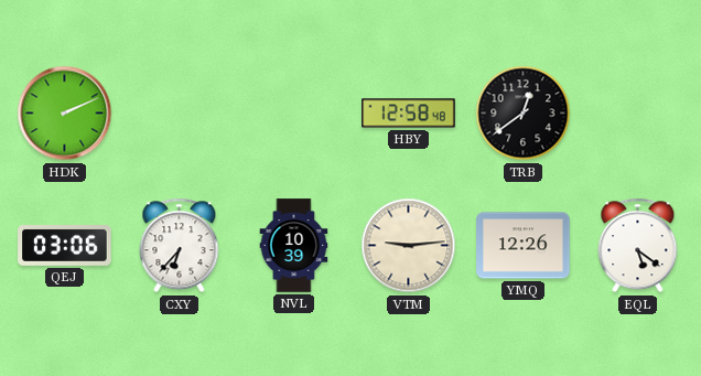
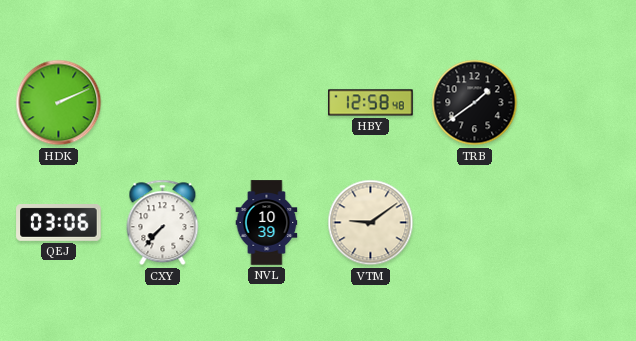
TRB: 12:39 -> 1:39 (475, 103)
CXY: 6:37 -> 7:37 (163, 223)
VTM: 9:14 -> 9:09 (371, 223)
YMQ: 12:26 -> none (524, 246)
EQL: 5:21 -> none (638, 246)
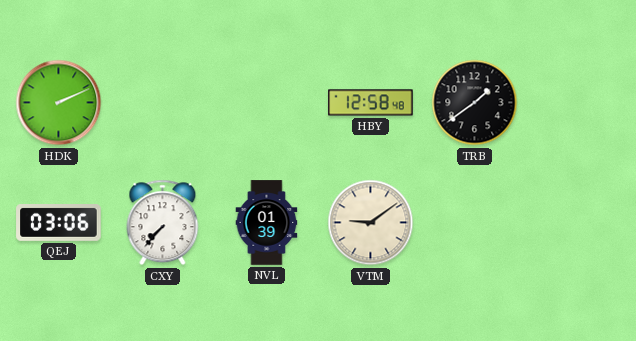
NVL: 10:39 -> 01:39 (267, 223)
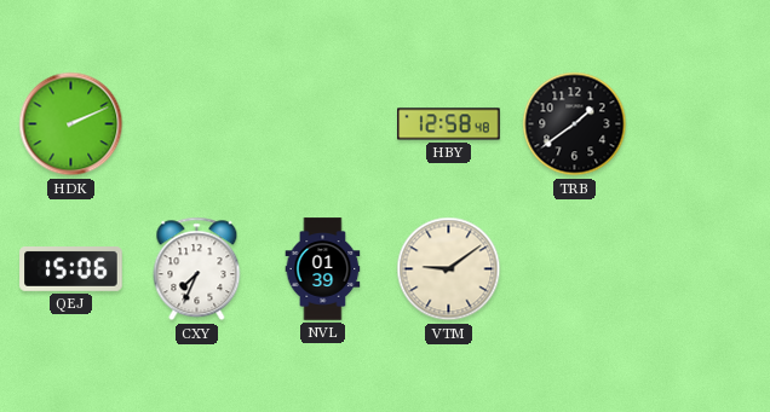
QEJ: 03:06 -> 15:06 (71, 269)
CXY: 7:37 -> 7:34 (197, 269)
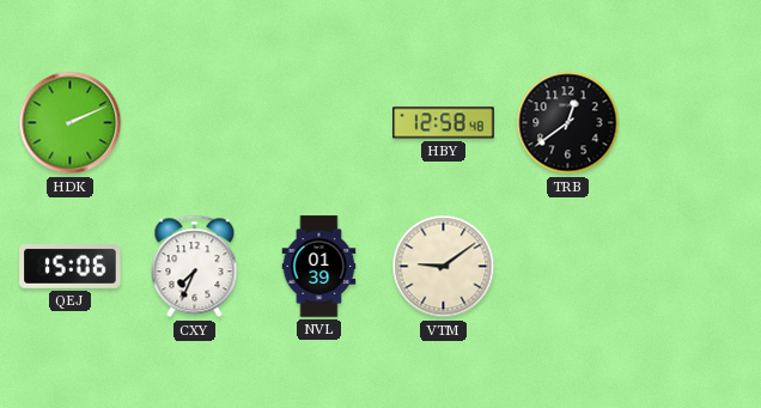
TRB: 1:39 -> 12:39 (568, 123)
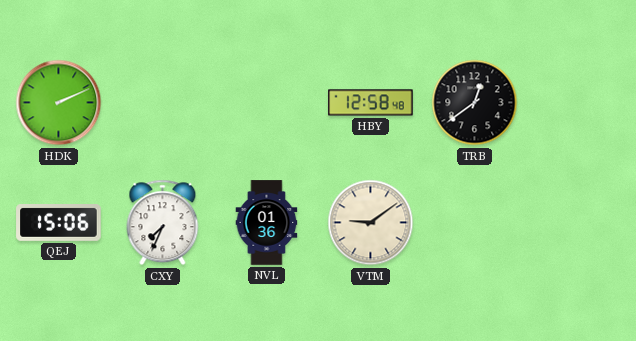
NVL: 01:39 -> 01:36 (267, 223)
